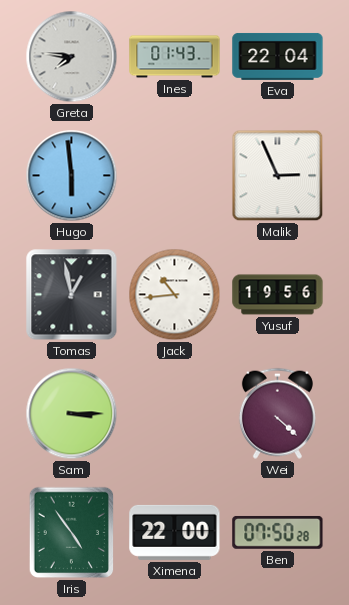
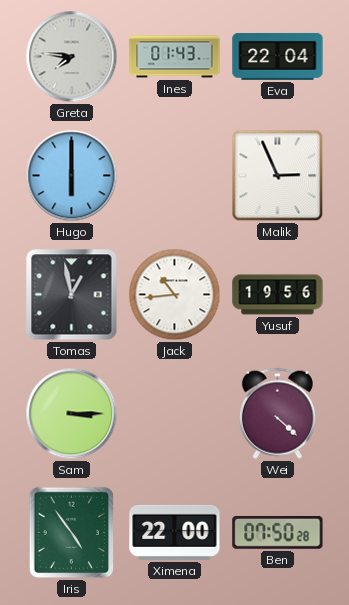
Hugo: 5:59 -> 6:00 (72, 176)
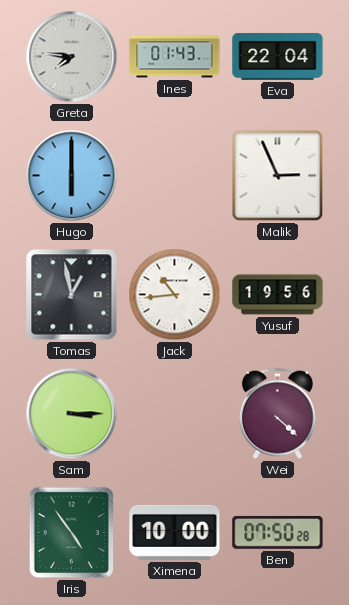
Ximena: 22:00 -> 10:00 (175, 532)
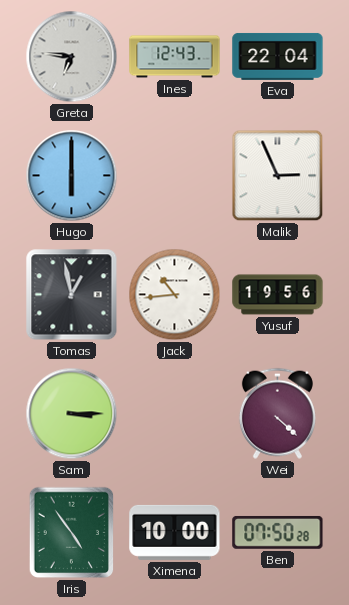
Greta: 7:46 -> 6:46 (72, 57)
Ines: 01:43 -> 12:43 (175, 57)
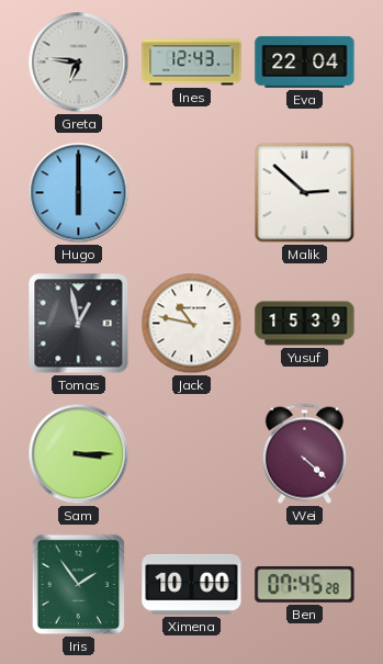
Malik: 2:56 -> 2:52 (305, 193)
Jack: 10:44 -> 10:47 (192, 324)
Yusuf: 19:56 -> 15:39 (305, 324)
Iris: 4:54 -> 1:54 (79, 585)
Ben: 07:50 -> 07:45 (305, 584)
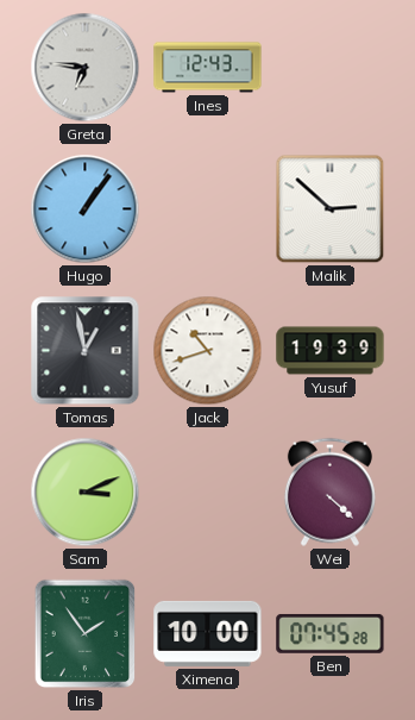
Eva: 22:04 -> none (305, 61)
Hugo: 6:00 -> 1:06 (86, 209)
Jack: 10:47 -> 10:42 (208, 351)
Yusuf: 15:39 -> 19:39 (331, 351)
Sam: 3:15 -> 3:11 (86, 493)
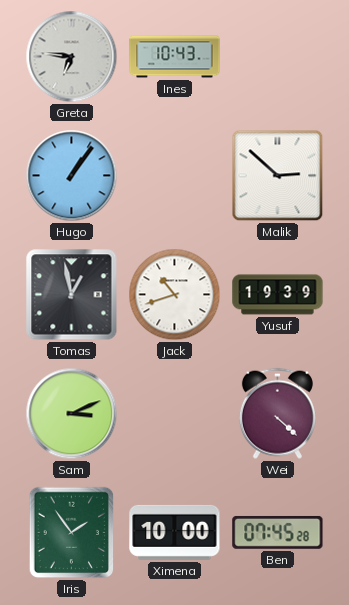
Ines: 12:43 -> 10:43 (175, 57)
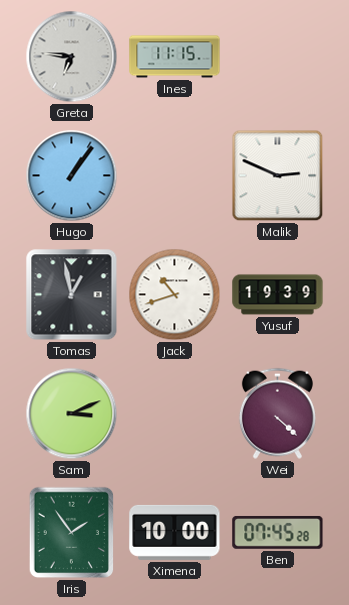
Ines: 10:43 -> 11:15 (175, 57)
Malik: 2:52 -> 2:49 (278, 176)
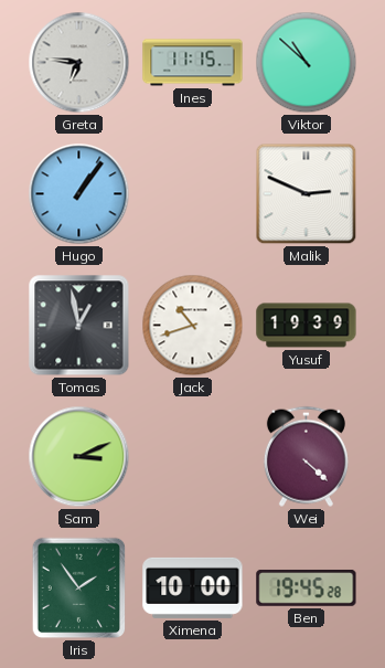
Viktor: none -> 10:52 (307, 63)
Ben: 07:45 -> 19:45 (307, 587)
